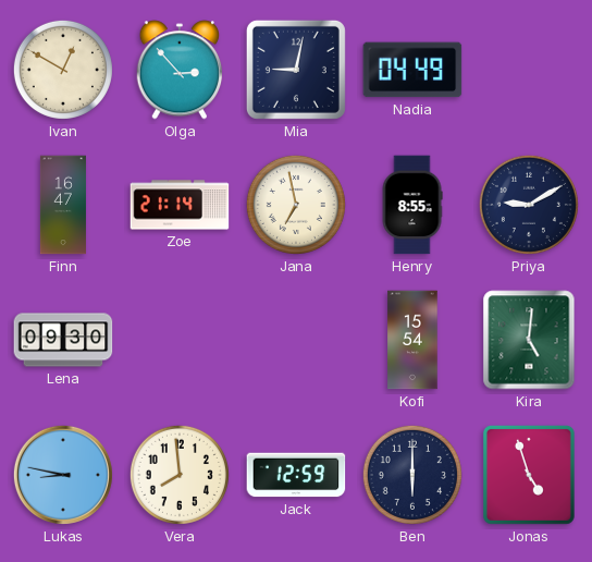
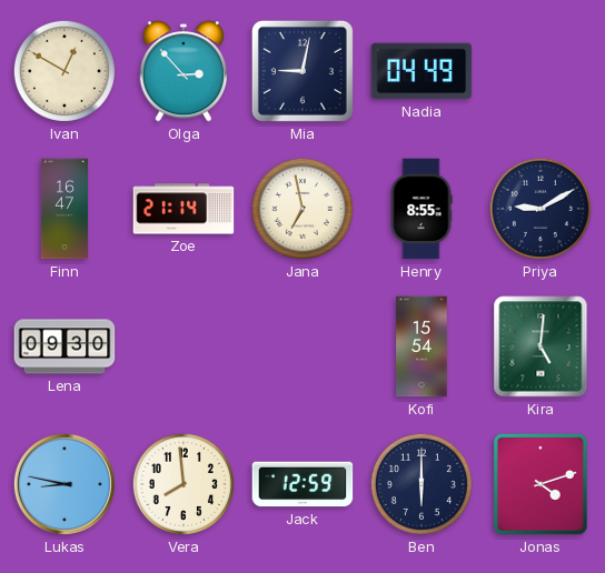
Jonas: 4:57 -> 4:12 (540, 484)
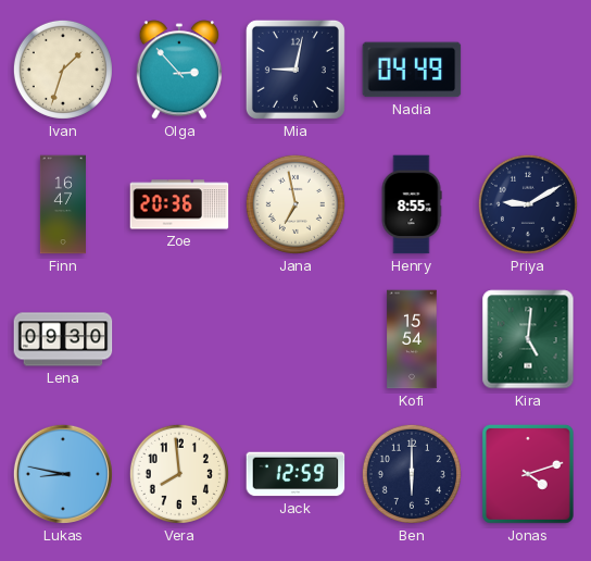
Ivan: 12:50 -> 1:33 (63, 70)
Zoe: 21:14 -> 20:36 (179, 204)
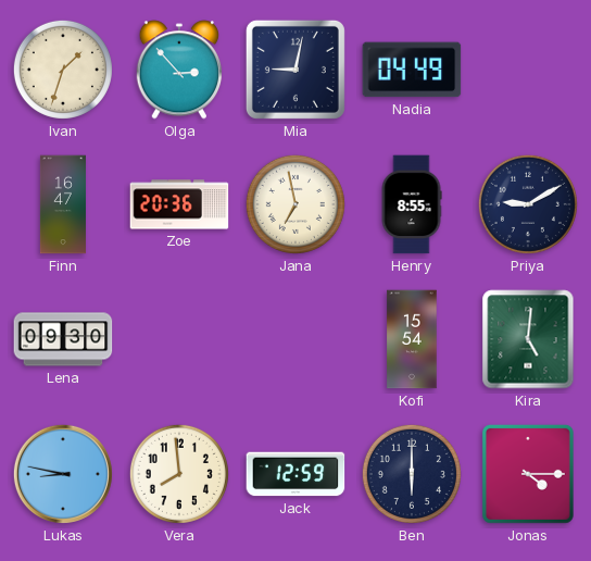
Jonas: 4:12 -> 4:15 (528, 474)
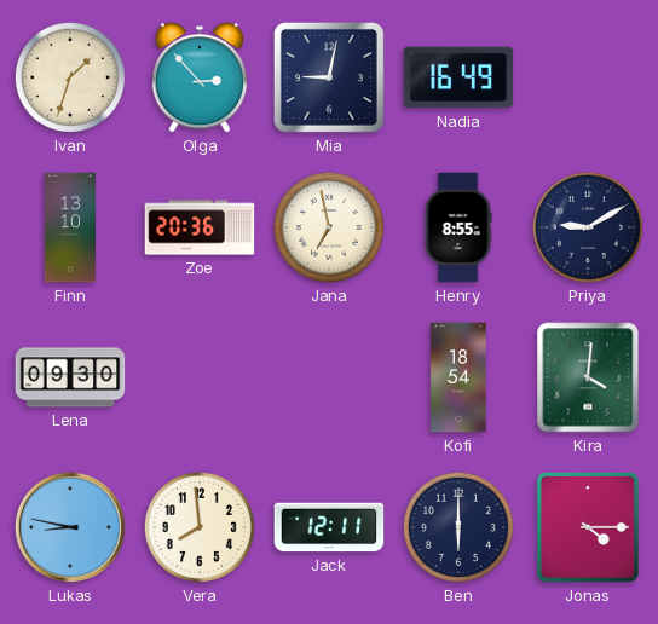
Nadia: 04:49 -> 16:49 (458, 77)
Finn: 16:47 -> 13:10 (70, 227)
Kofi: 15:54 -> 18:54 (458, 377)
Kira: 5:01 -> 4:01 (588, 377)
Jack: 12:59 -> 12:11 (329, 527)
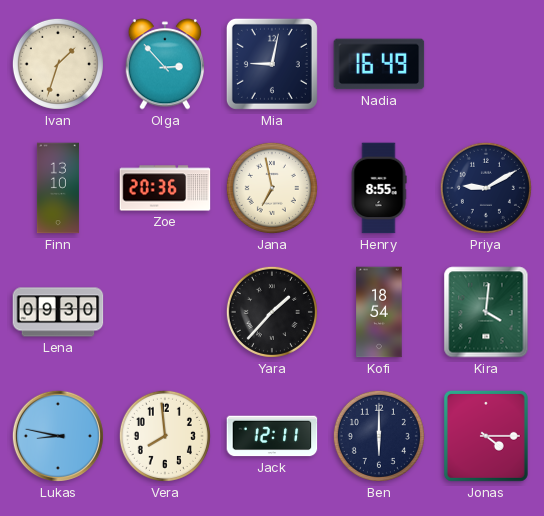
Yara: none -> 1:37 (272, 312)
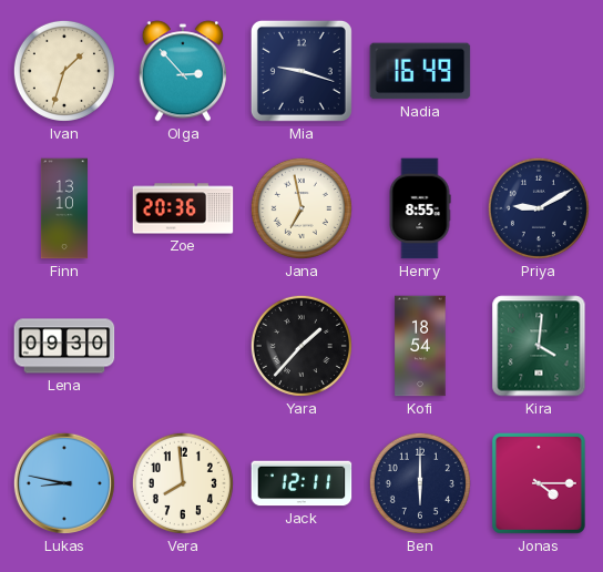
Mia: 9:02 -> 9:18 (301, 71)
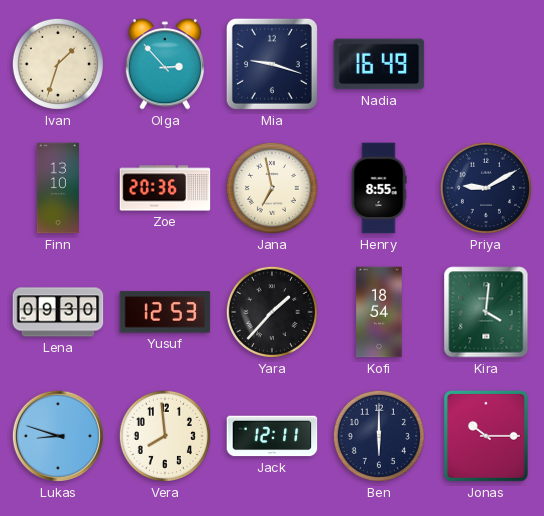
Yusuf: none -> 12:53 (165, 312)
Lukas: 8:47 -> 8:48 (58, 436)
Jonas: 4:15 -> 10:15 (486, 436)
